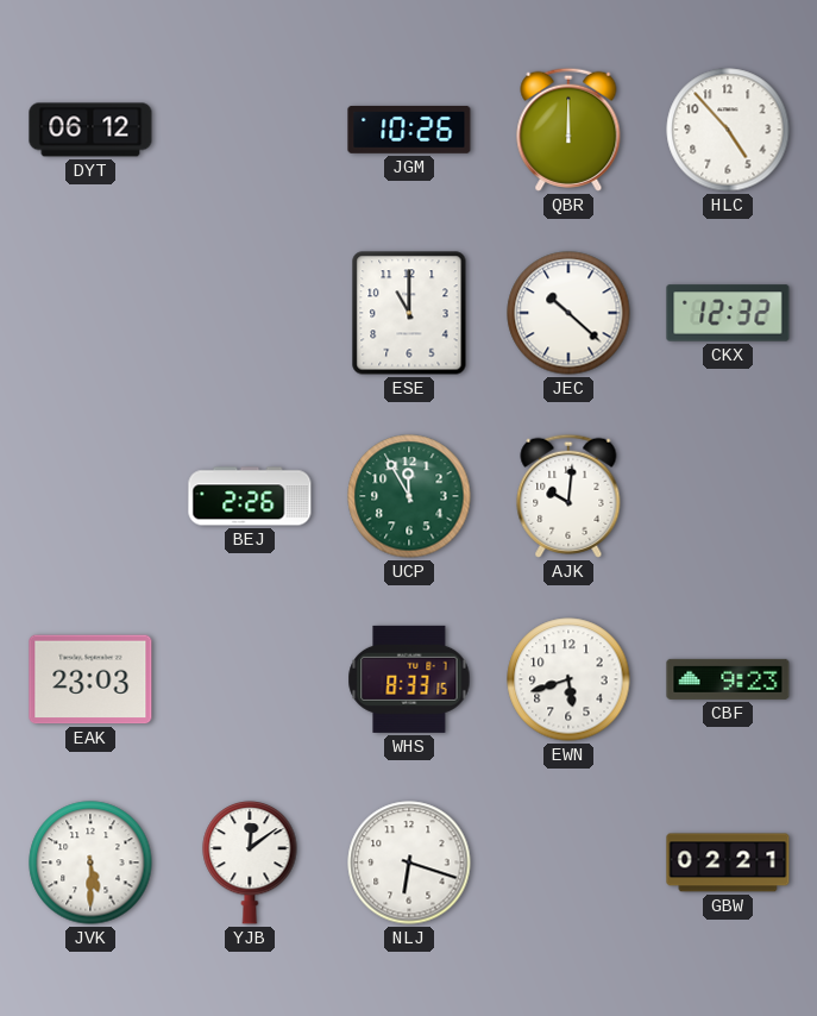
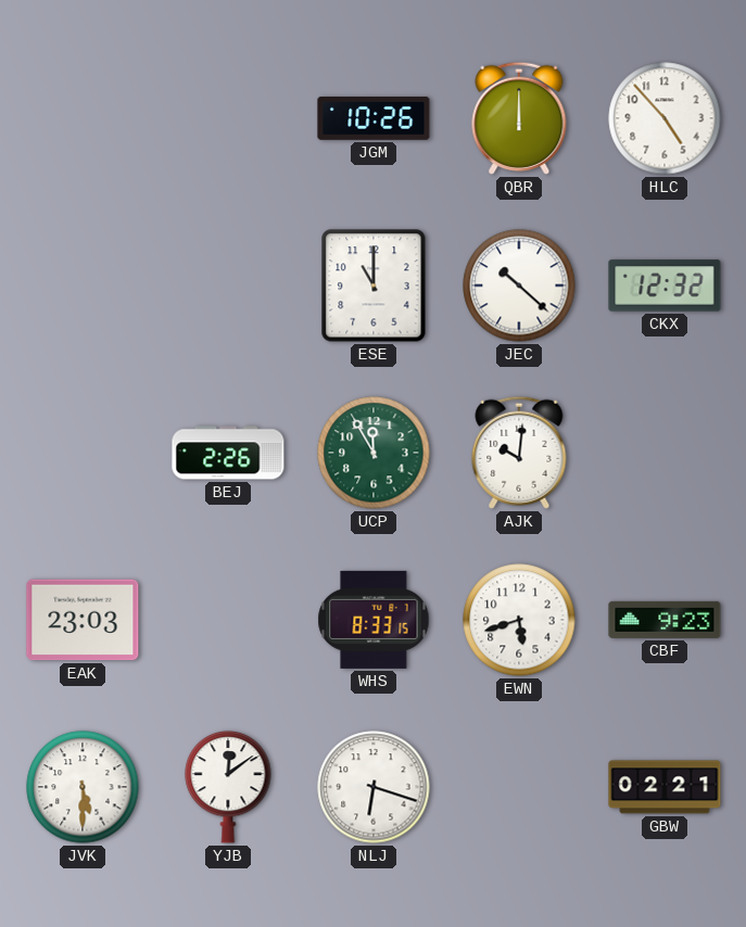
DYT: 06:12 -> none (90, 130)
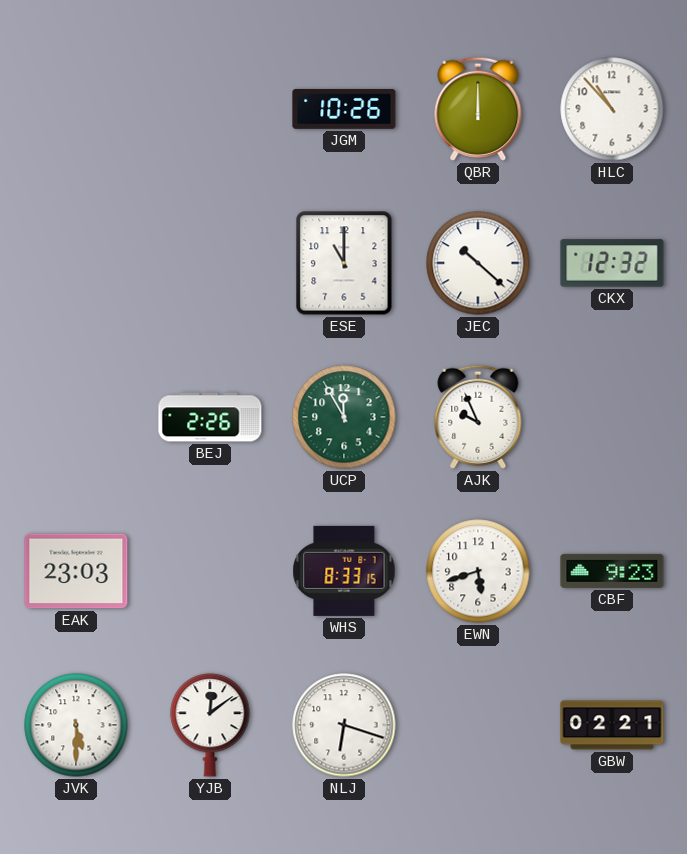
HLC: 4:53 -> 10:53 (612, 109)
AJK: 10:01 -> 9:56 (478, 417)
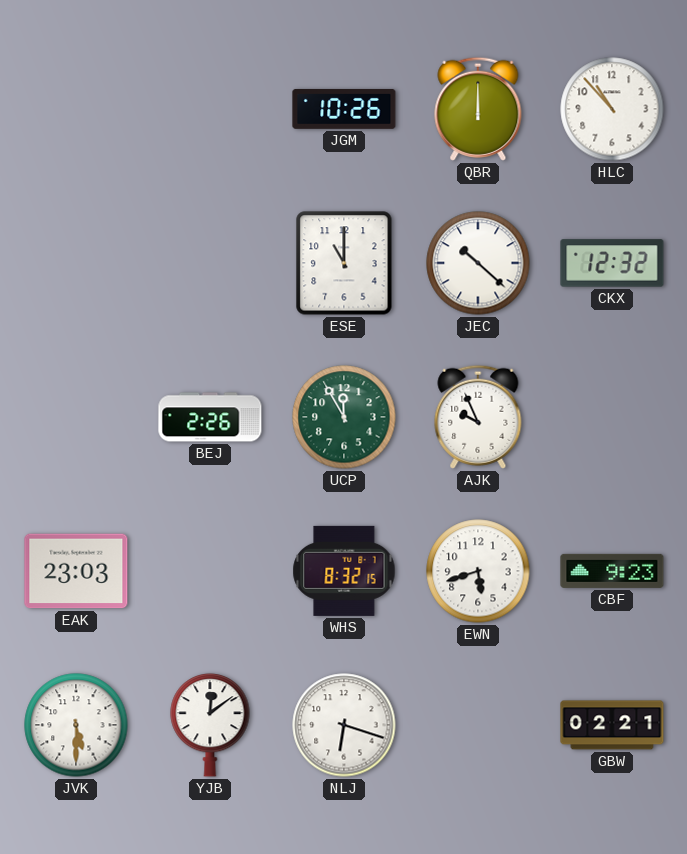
WHS: 8:33 -> 8:32 (344, 571)
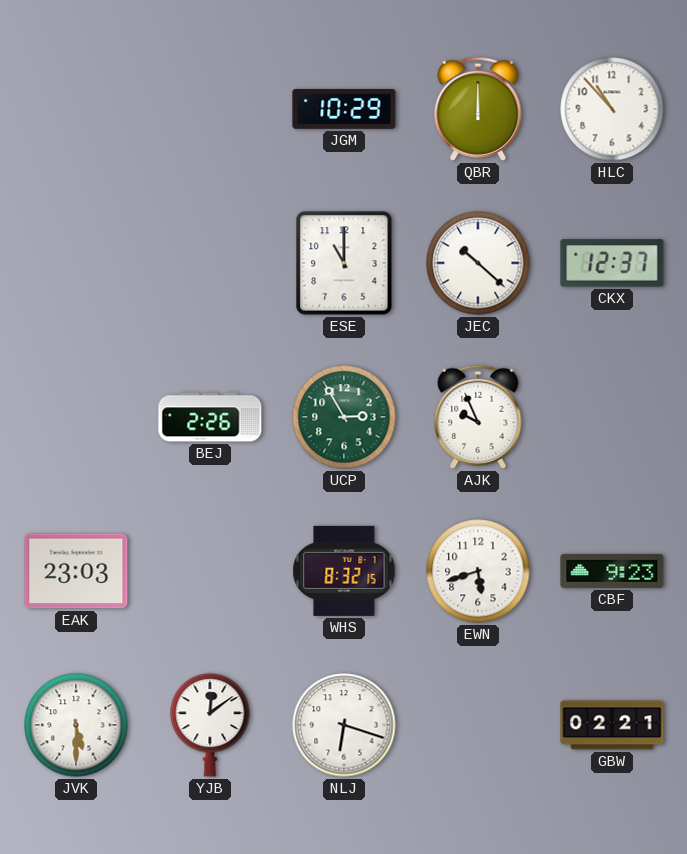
JGM: 10:26 -> 10:29 (344, 109)
CKX: 12:32 -> 12:37 (612, 263)
UCP: 11:55 -> 2:55 (344, 417)
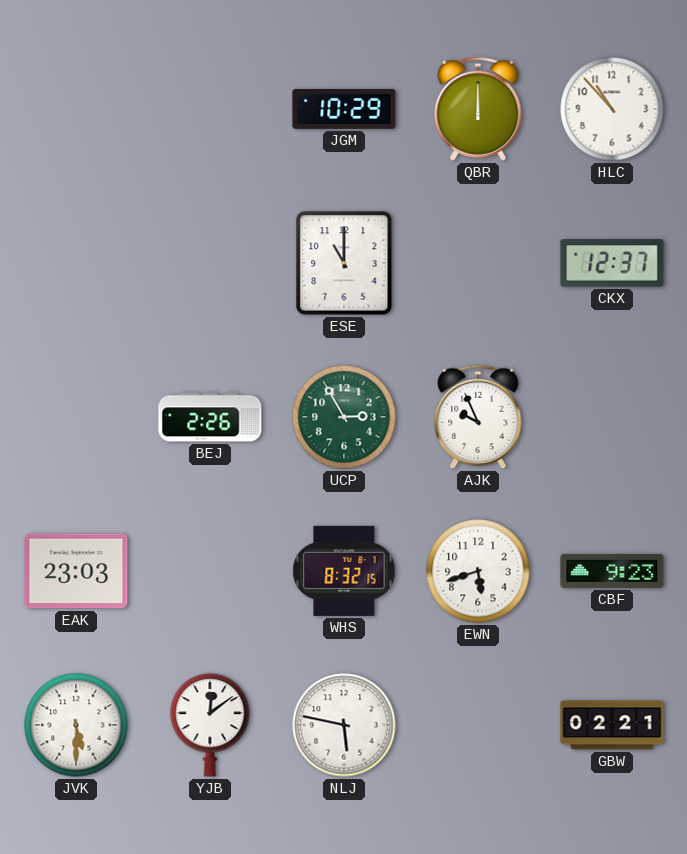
JEC: 10:22 -> none (478, 263)
NLJ: 6:18 -> 5:47 (344, 725)
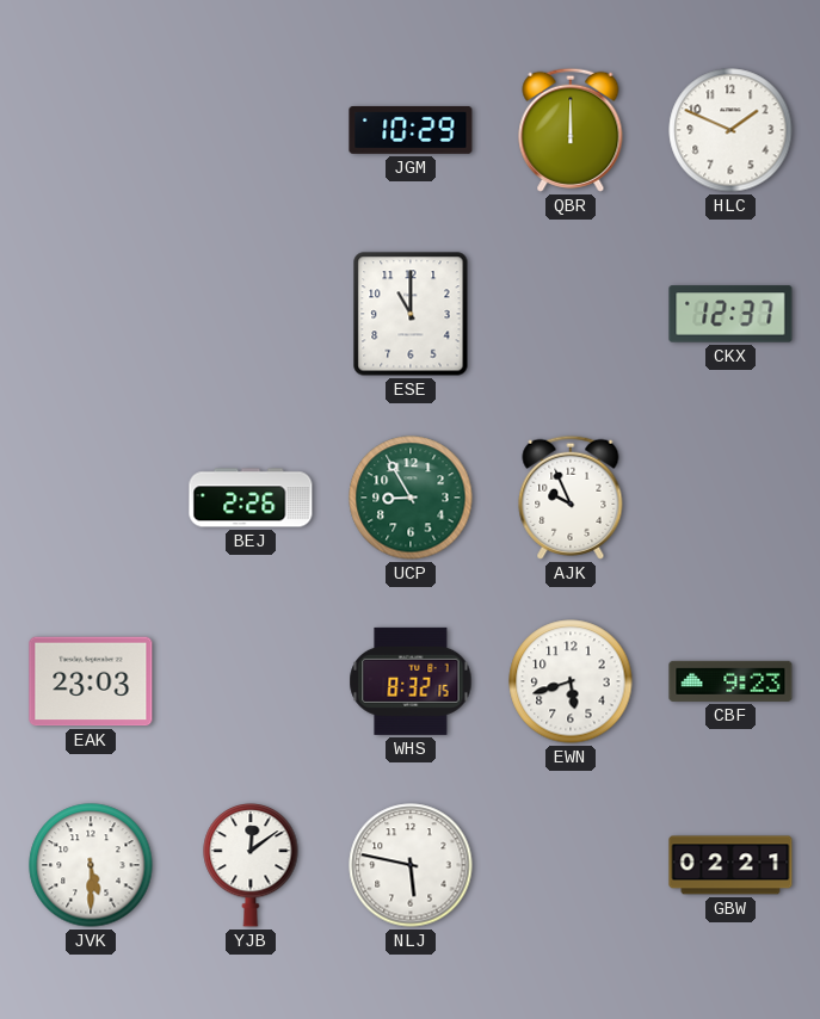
HLC: 10:53 -> 1:49 (730, 130)
UCP: 2:55 -> 8:55 (411, 498)
